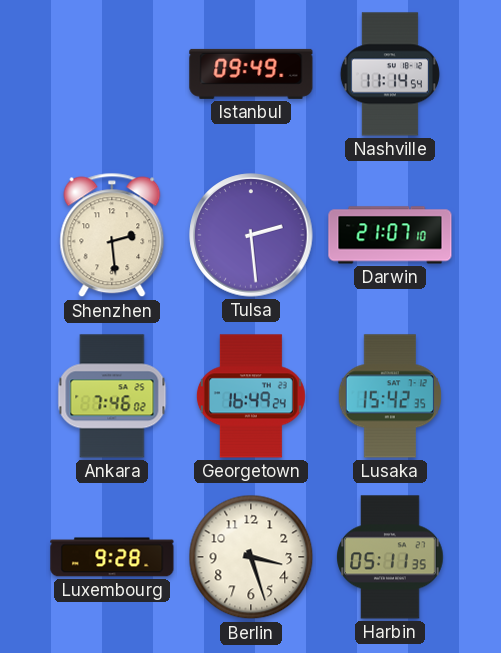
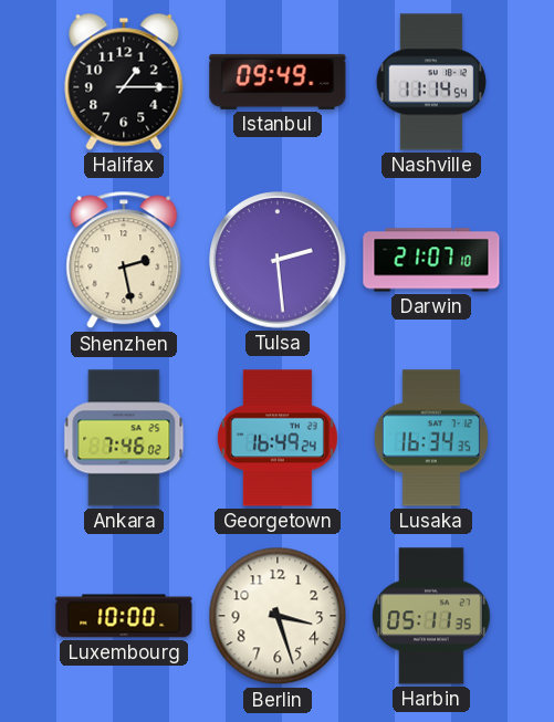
Halifax: none -> 1:15 (124, 82)
Shenzhen: 2:29 -> 2:28 (124, 260)
Lusaka: 15:42 -> 16:34 (430, 438)
Luxembourg: 9:28 -> 10:00 (124, 616)
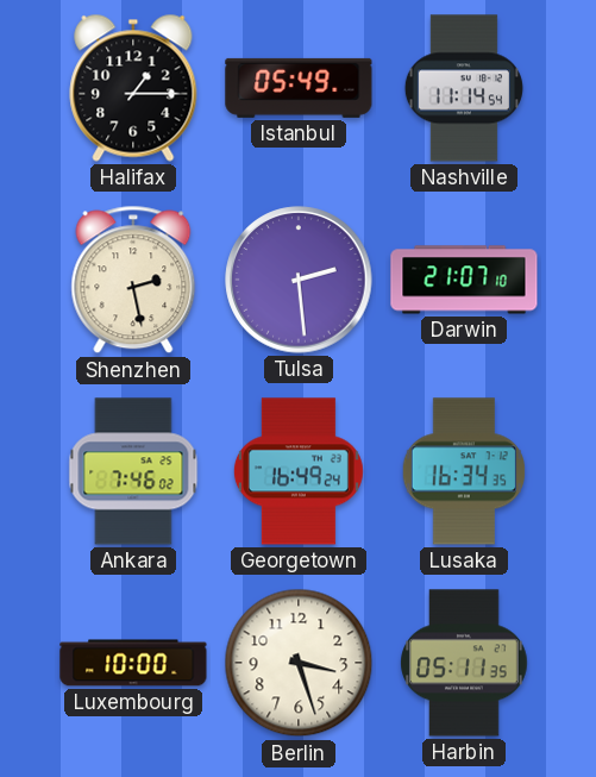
Istanbul: 09:49 -> 05:49 (299, 88)
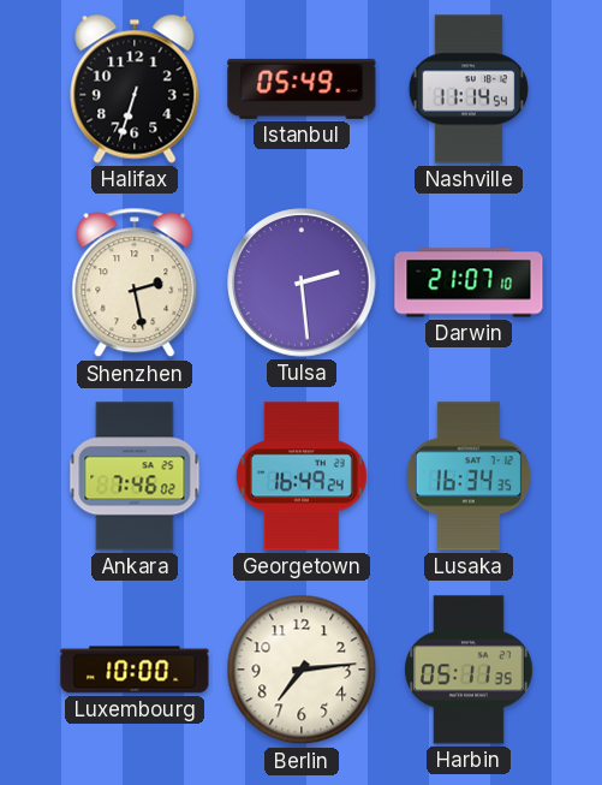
Halifax: 1:15 -> 6:33 (135, 89)
Berlin: 3:27 -> 7:14 (302, 670)
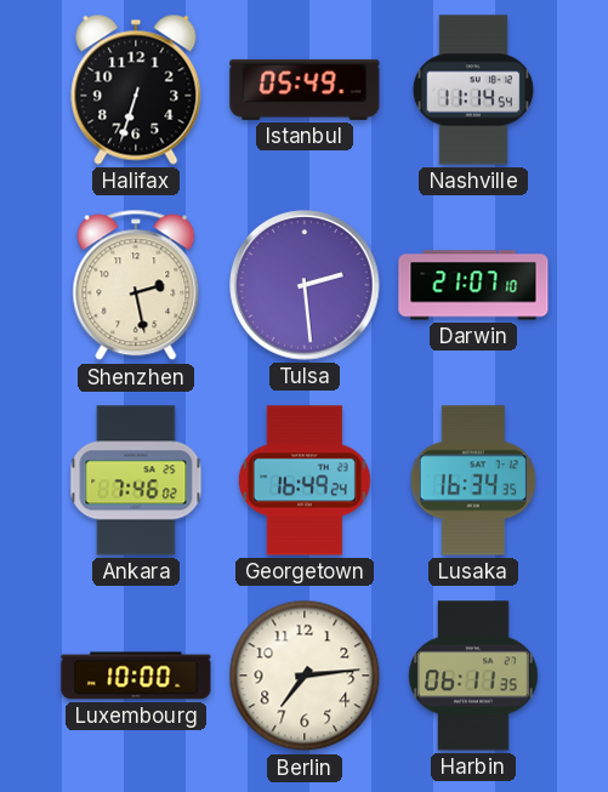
Harbin: 05:11 -> 06:11 (473, 676)
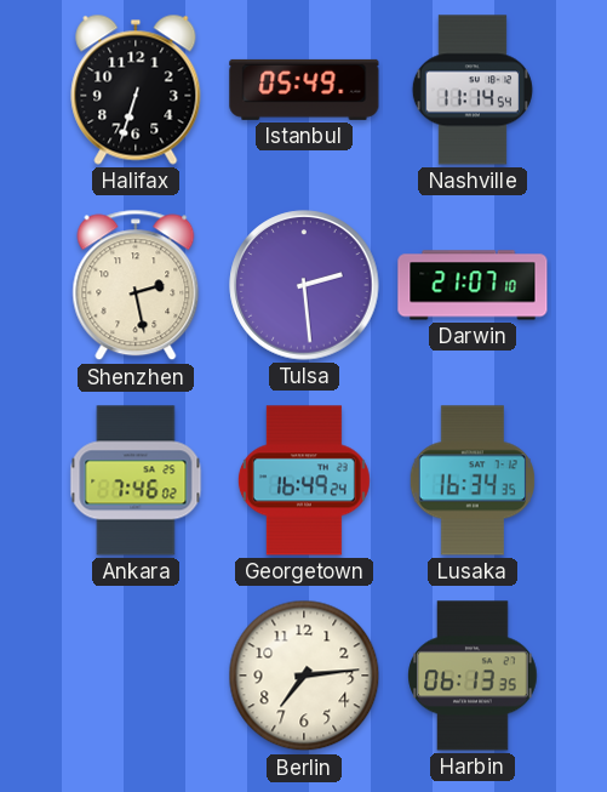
Luxembourg: 10:00 -> none (136, 676)
Harbin: 06:11 -> 06:13 (473, 676)
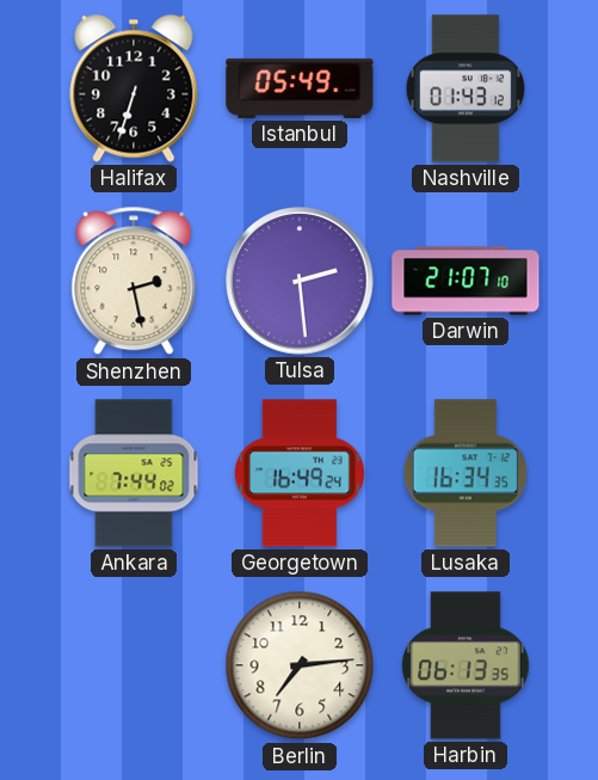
Nashville: 11:14 -> 01:43 (466, 88)
Ankara: 7:46 -> 7:44 (134, 473)
